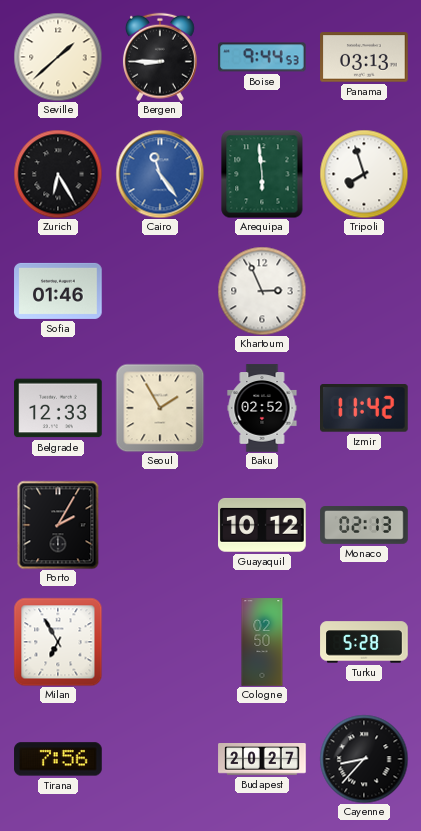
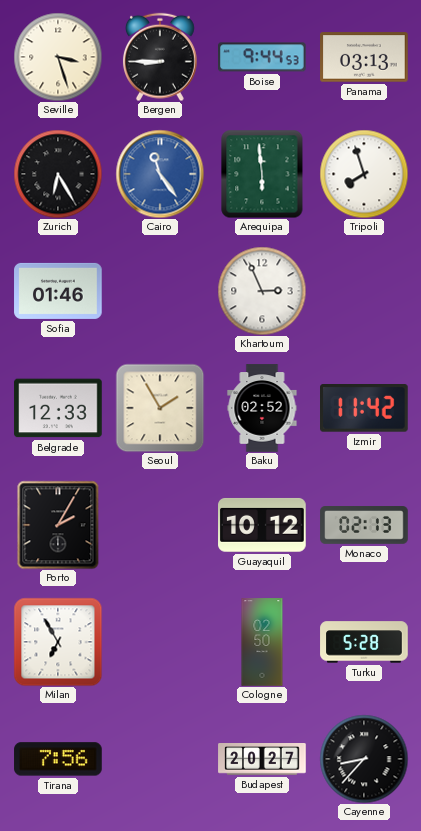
Seville: 1:38 -> 3:27 (58, 57)
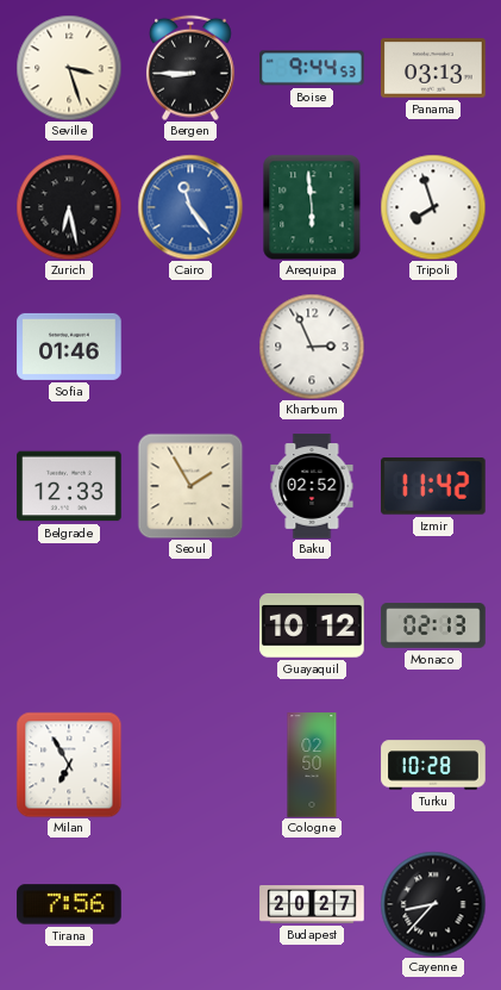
Zurich: 6:25 -> 6:28 (69, 207)
Porto: 2:05 -> none (58, 525)
Turku: 5:28 -> 10:28 (433, 765)
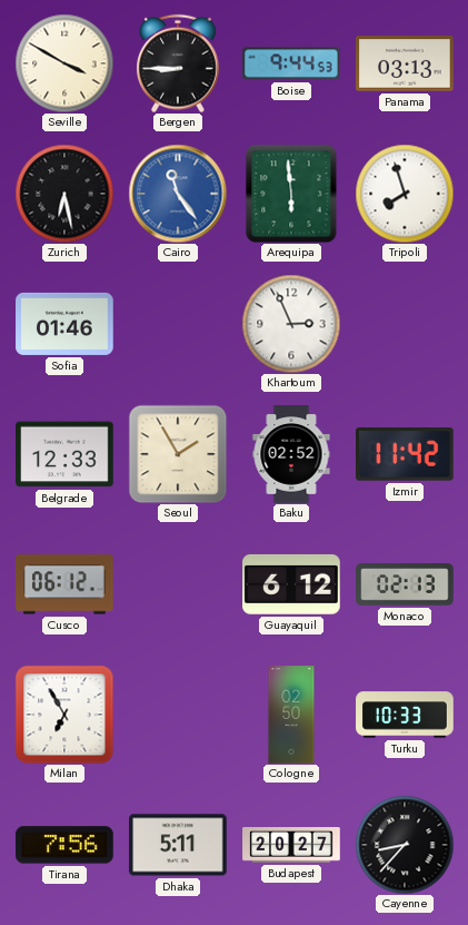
Seville: 3:27 -> 3:50 (64, 63)
Cusco: none -> 06:12 (64, 584)
Guayaquil: 10:12 -> 6:12 (291, 584)
Turku: 10:28 -> 10:33 (405, 715)
Dhaka: none -> 5:11 (178, 845)
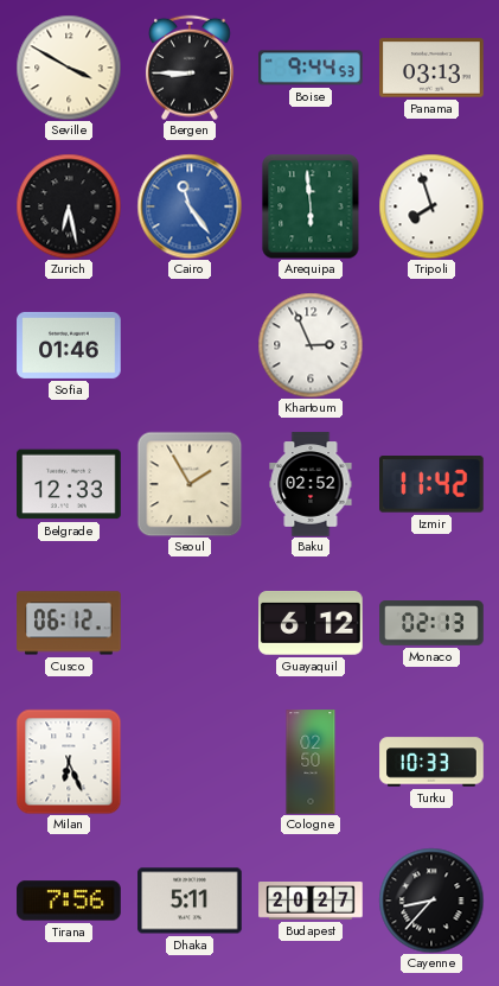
Milan: 6:55 -> 6:26 (69, 762)
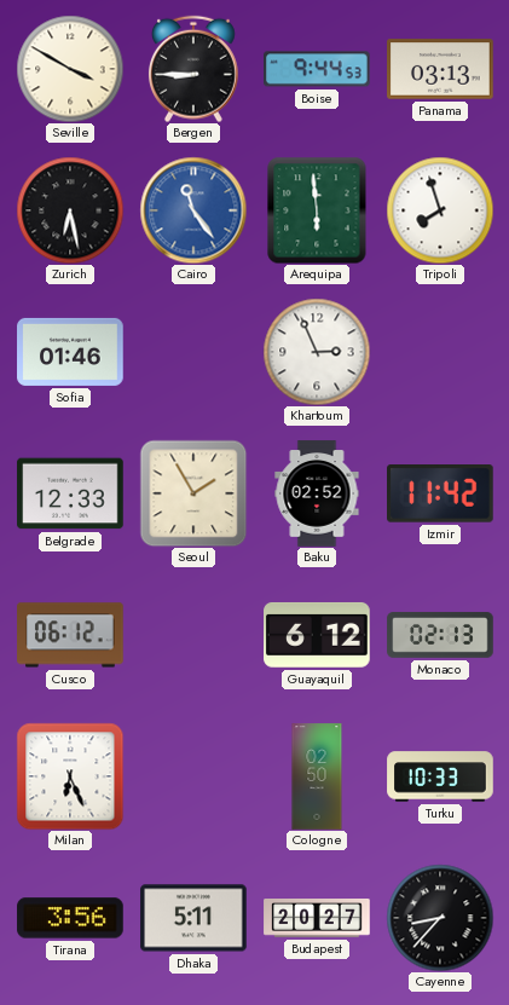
Tirana: 7:56 -> 3:56 (70, 918)
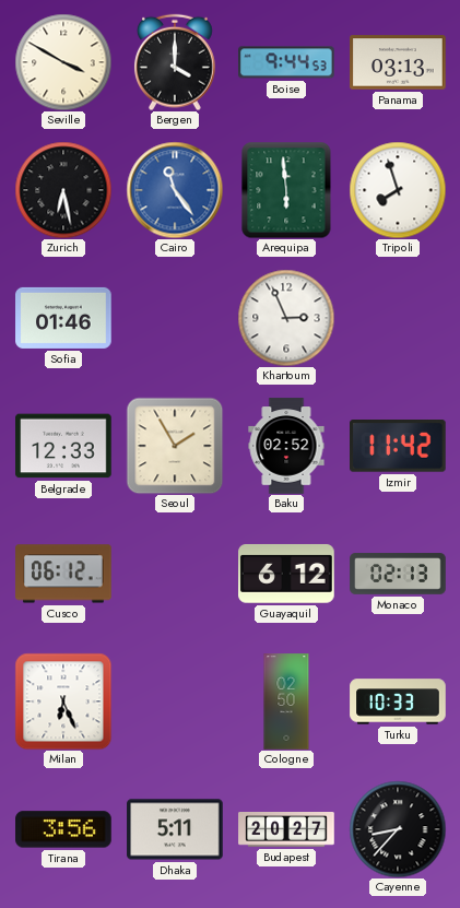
Bergen: 8:45 -> 4:00 (175, 62)
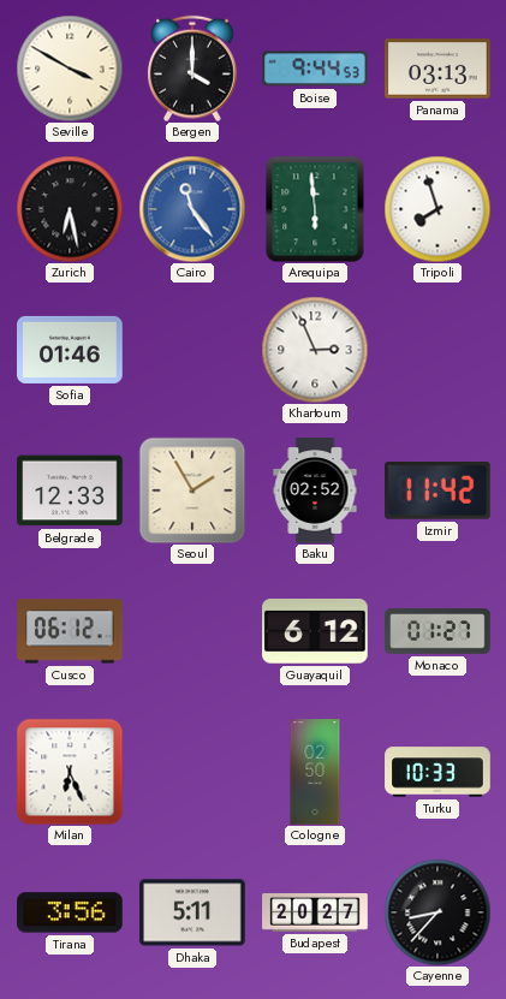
Monaco: 02:13 -> 01:27 (437, 631)
